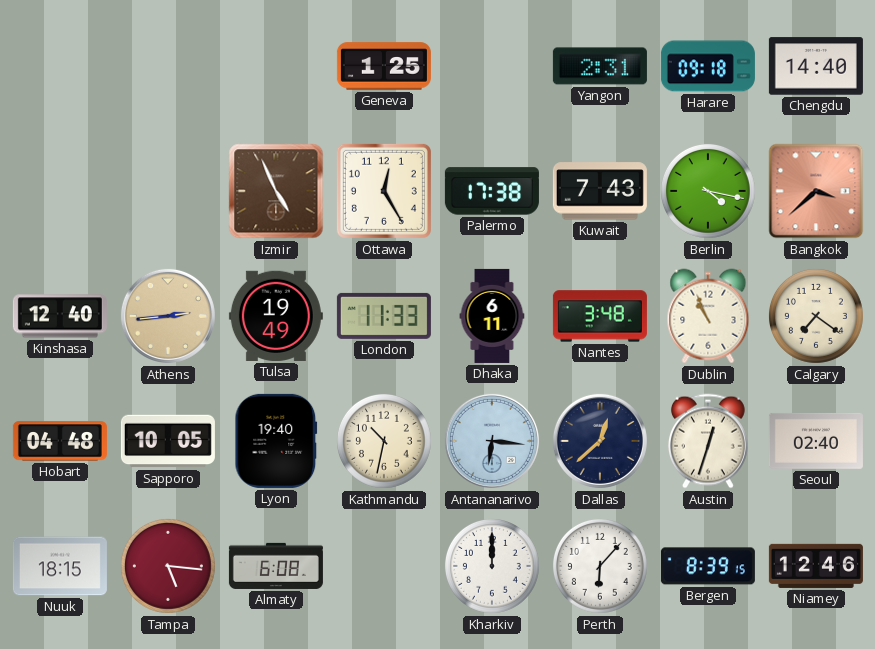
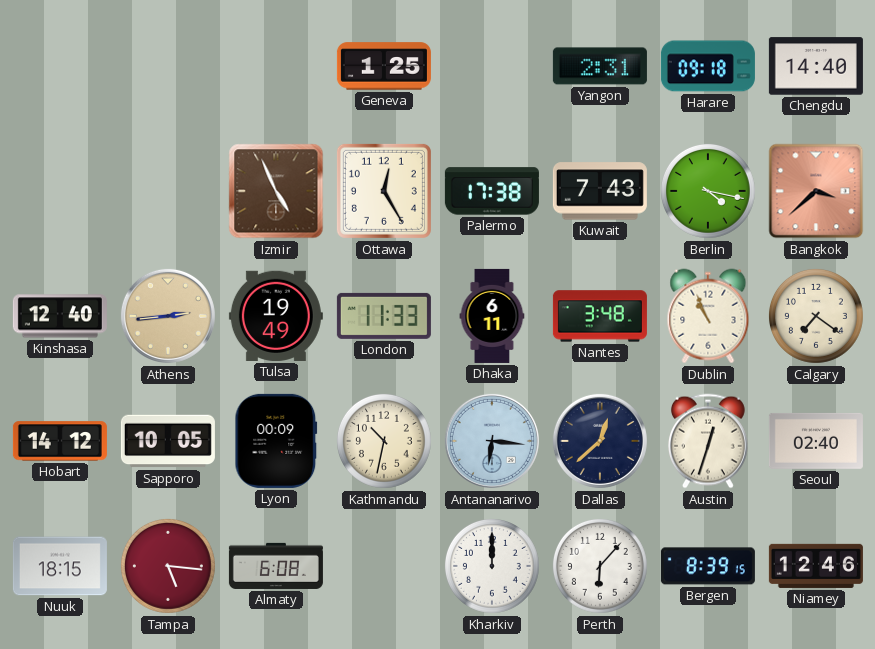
Hobart: 04:48 -> 14:12 (60, 441)
Lyon: 19:40 -> 00:09 (276, 441)
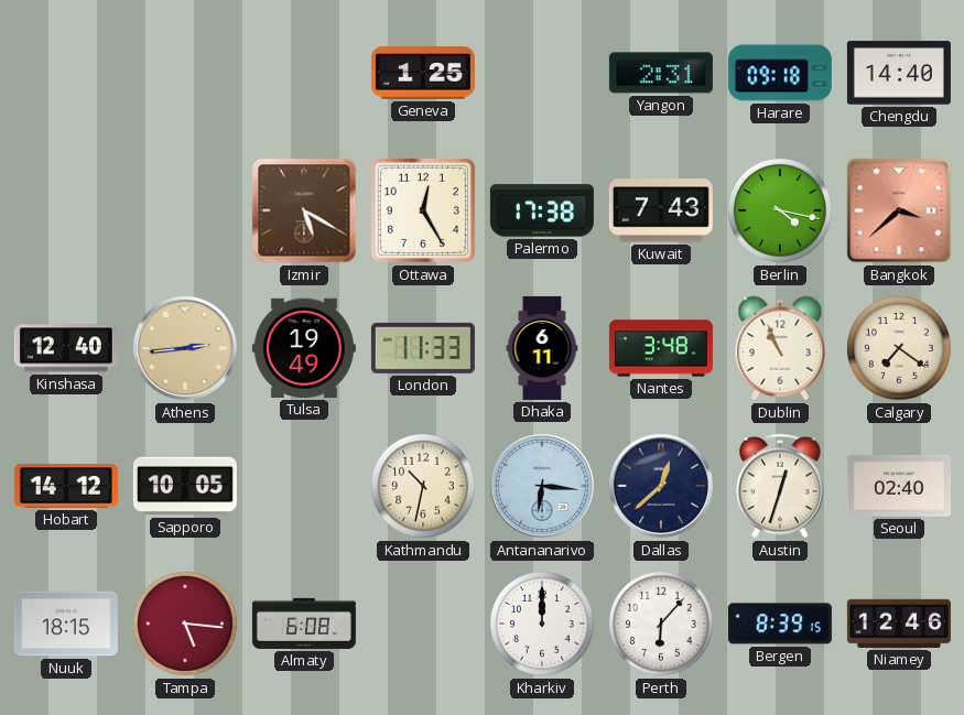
Izmir: 4:56 -> 5:20 (304, 210)
Lyon: 00:09 -> none (276, 441)
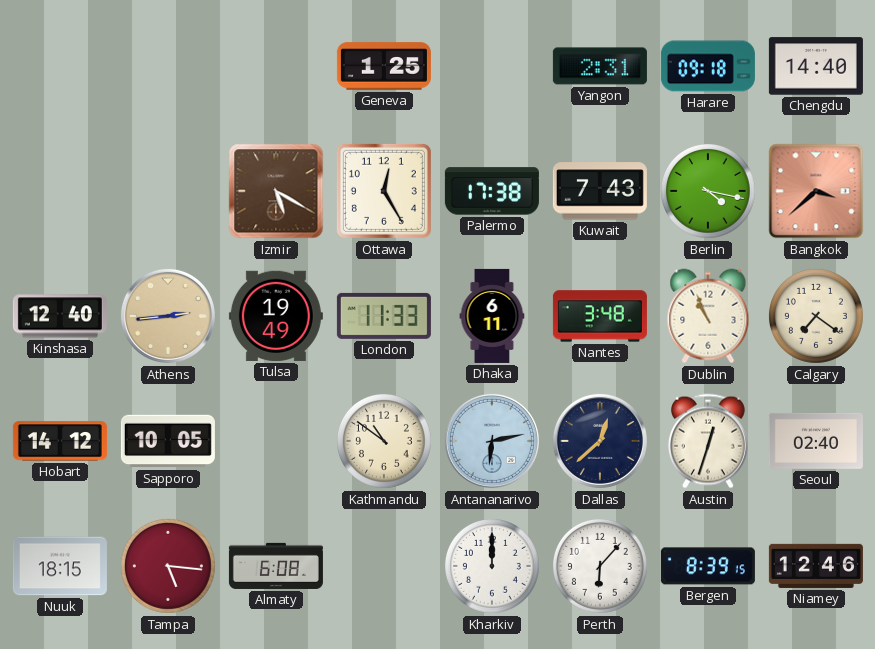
Kathmandu: 10:32 -> 10:51 (384, 441)
Antananarivo: 6:16 -> 6:13 (492, 441)
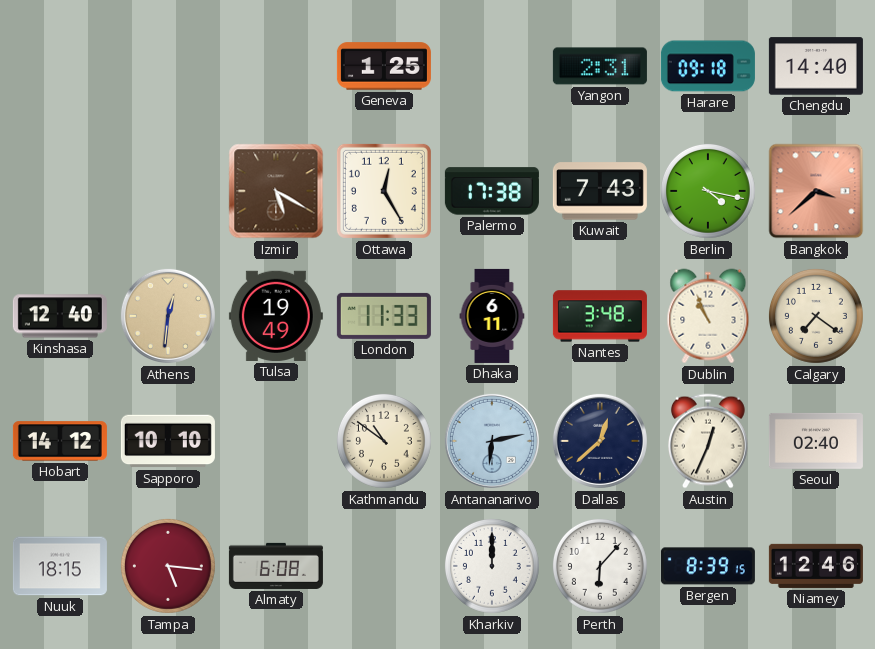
Athens: 2:44 -> 12:31 (168, 316)
Sapporo: 10:05 -> 10:10 (168, 441)
Austin: 12:33 -> 12:34 (708, 441)
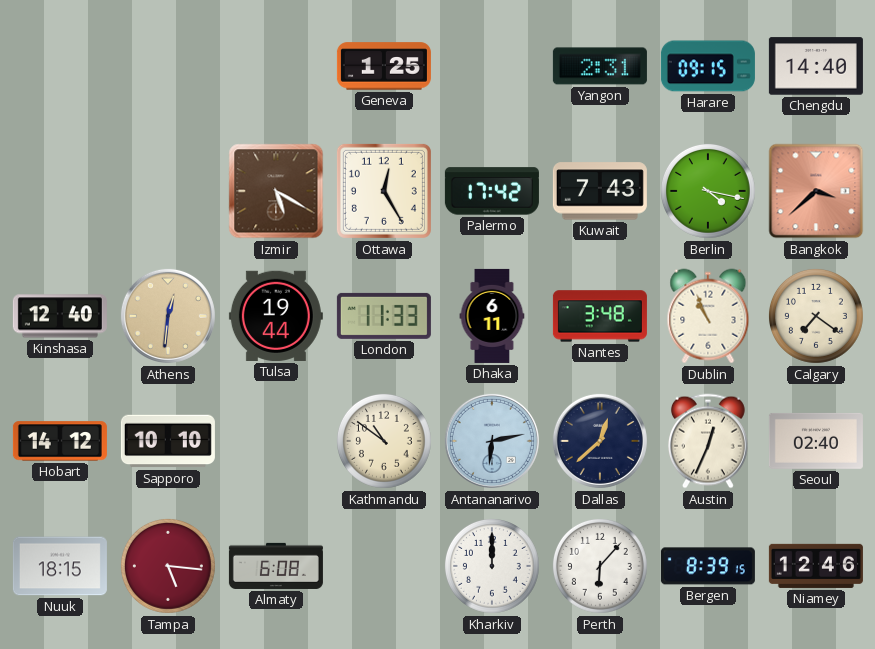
Harare: 09:18 -> 09:15 (708, 66)
Palermo: 17:38 -> 17:42 (492, 191)
Tulsa: 19:49 -> 19:44 (276, 316)
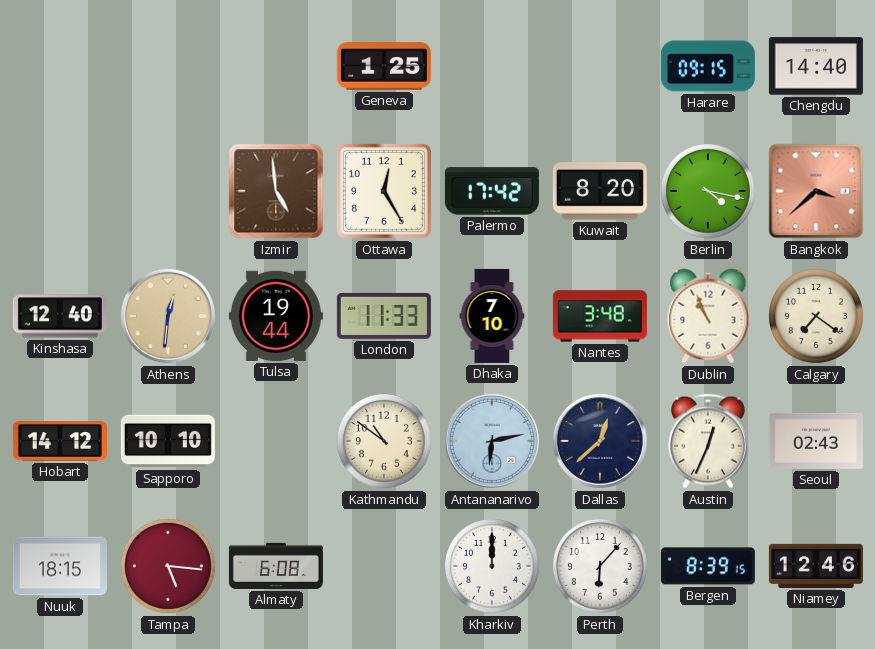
Yangon: 2:31 -> none (600, 66)
Izmir: 5:20 -> 4:59 (276, 191)
Kuwait: 7:43 -> 8:20 (600, 191)
Dhaka: 6:11 -> 7:10 (492, 316)
Seoul: 02:40 -> 02:43 (816, 441)
